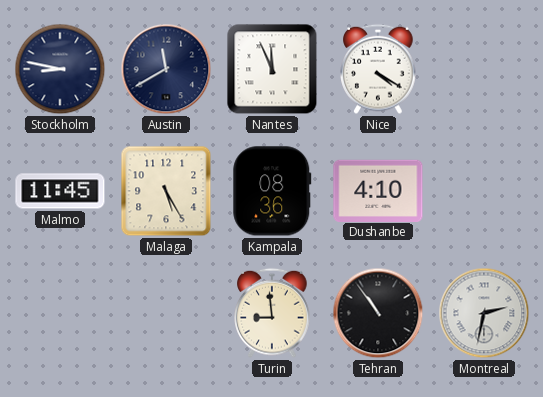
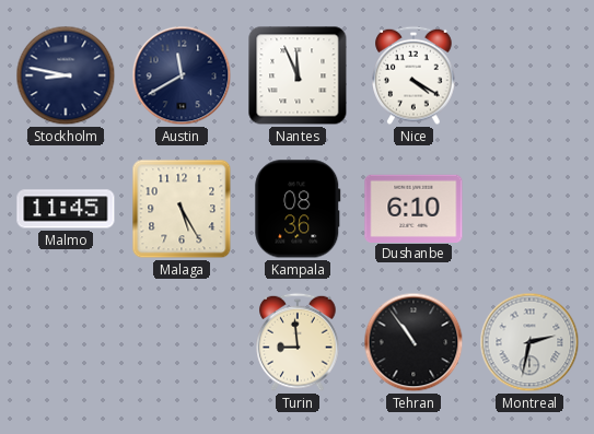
Dushanbe: 4:10 -> 6:10 (414, 208)
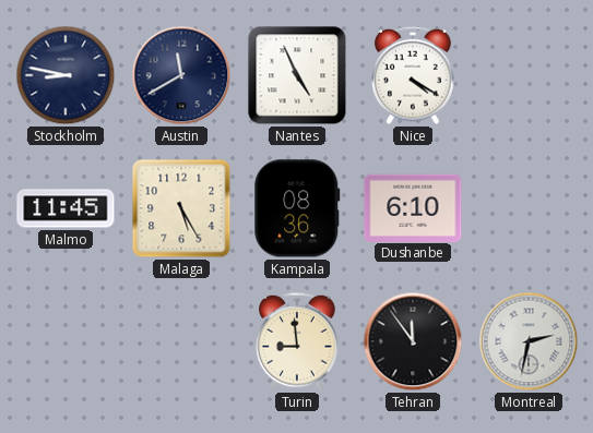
Nantes: 11:56 -> 4:56 (297, 75)
Tehran: 10:54 -> 11:54 (413, 341)
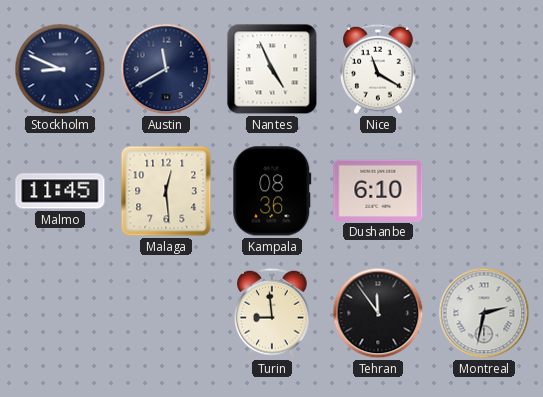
Stockholm: 8:47 -> 8:49 (60, 69)
Nice: 4:20 -> 11:20 (378, 69)
Malaga: 5:25 -> 12:29 (166, 191)
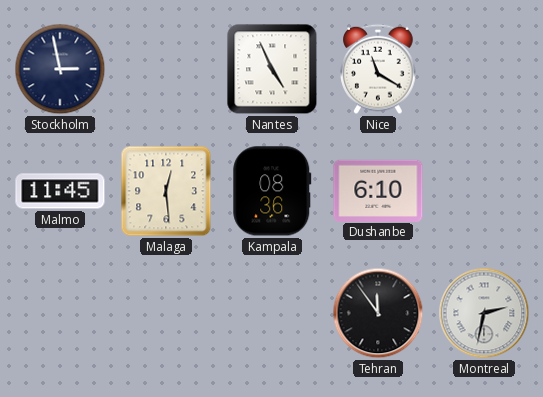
Stockholm: 8:49 -> 2:58 (60, 69)
Austin: 11:40 -> none (166, 69)
Turin: 8:59 -> none (272, 313)
